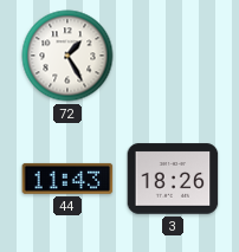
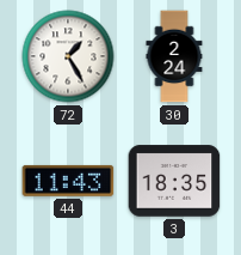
30: none -> 2:24 (174, 56)
3: 18:26 -> 18:35 (174, 181)
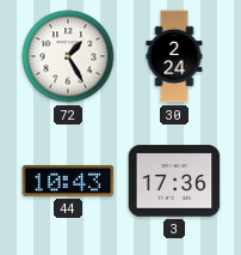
44: 11:43 -> 10:43 (68, 181)
3: 18:35 -> 17:36 (174, 181)
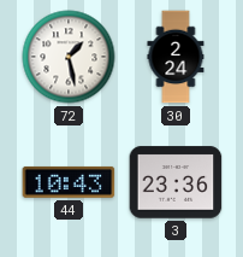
72: 1:25 -> 1:28 (69, 57)
3: 17:36 -> 23:36 (176, 182)
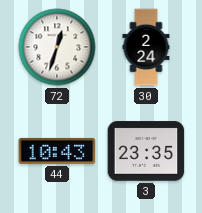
72: 1:28 -> 12:33 (57, 47)
3: 23:36 -> 23:35 (146, 151)
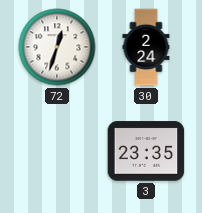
44: 10:43 -> none (57, 151)
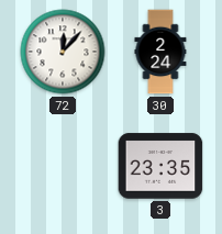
72: 12:33 -> 12:07 (63, 52)
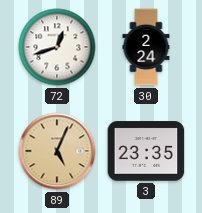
72: 12:07 -> 12:42 (57, 47)
89: none -> 5:04 (57, 151)
